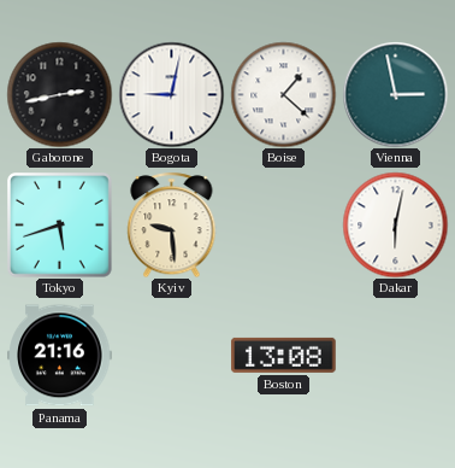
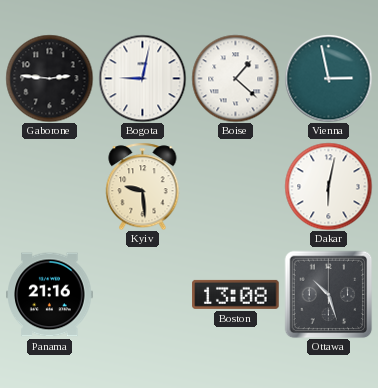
Gaborone: 2:43 -> 2:46 (49, 78)
Tokyo: 5:42 -> none (60, 226)
Ottawa: none -> 10:27 (328, 294)
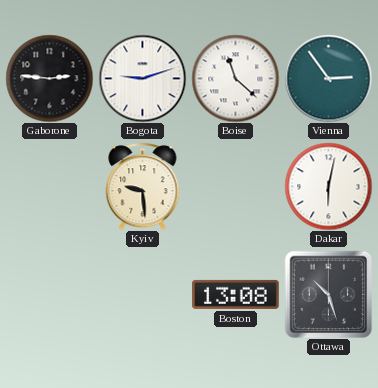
Bogota: 9:02 -> 9:12 (142, 78)
Boise: 1:22 -> 11:22 (235, 78)
Vienna: 2:58 -> 2:54 (328, 78)
Panama: 21:16 -> none (50, 295)
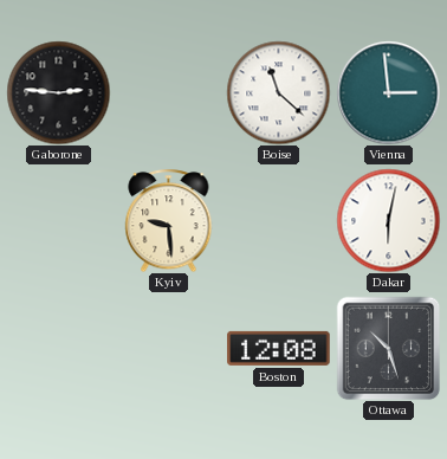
Bogota: 9:12 -> none (142, 78)
Vienna: 2:54 -> 2:59 (388, 92)
Boston: 13:08 -> 12:08 (279, 348)
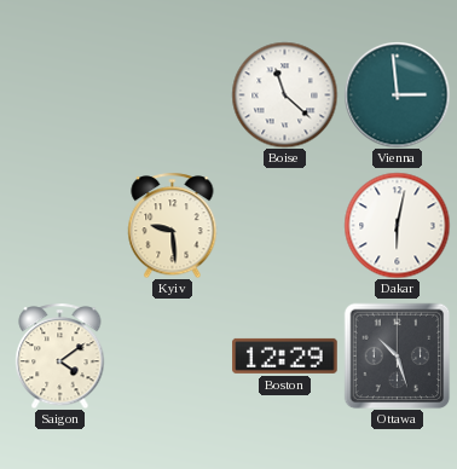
Gaborone: 2:46 -> none (58, 92)
Saigon: none -> 4:09 (60, 355)
Boston: 12:08 -> 12:29 (285, 355)
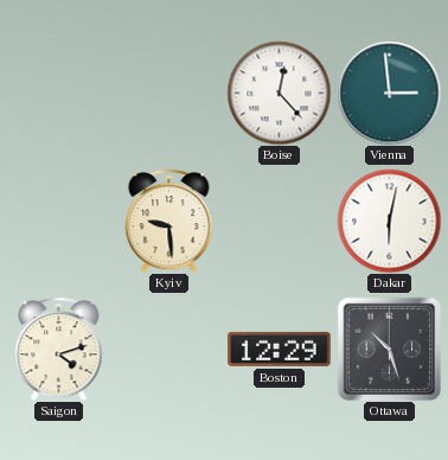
Boise: 11:22 -> 12:23 (279, 92)
Saigon: 4:09 -> 4:12 (59, 349)
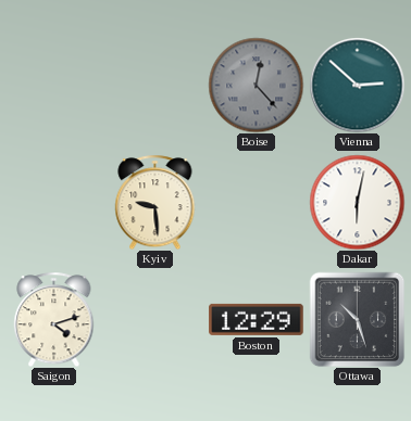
Boise dial: white -> grey (256, 85)
Vienna: 2:59 -> 2:52 (357, 85)
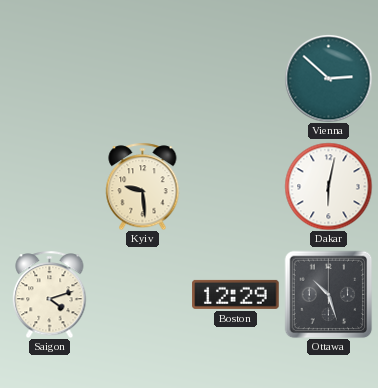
Boise: 12:23 -> none (256, 85)
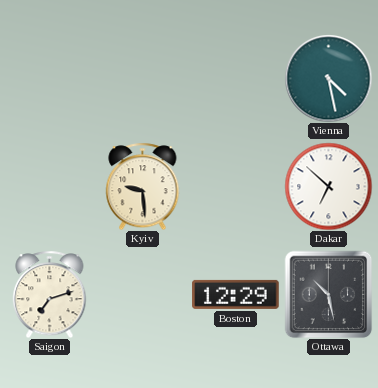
Vienna: 2:52 -> 4:28 (328, 78)
Dakar: 6:02 -> 6:52 (328, 186)
Saigon: 4:12 -> 7:12 (50, 294)
Ottawa: 10:27 -> 10:28 (328, 294)
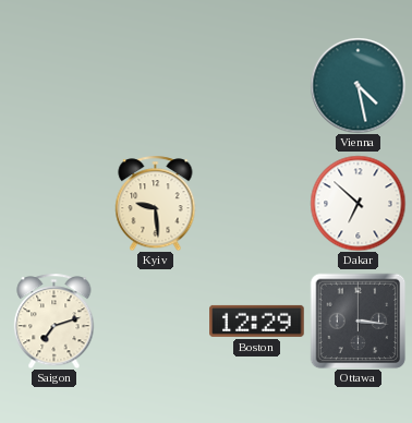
Ottawa: 10:28 -> 3:16 (358, 321)
